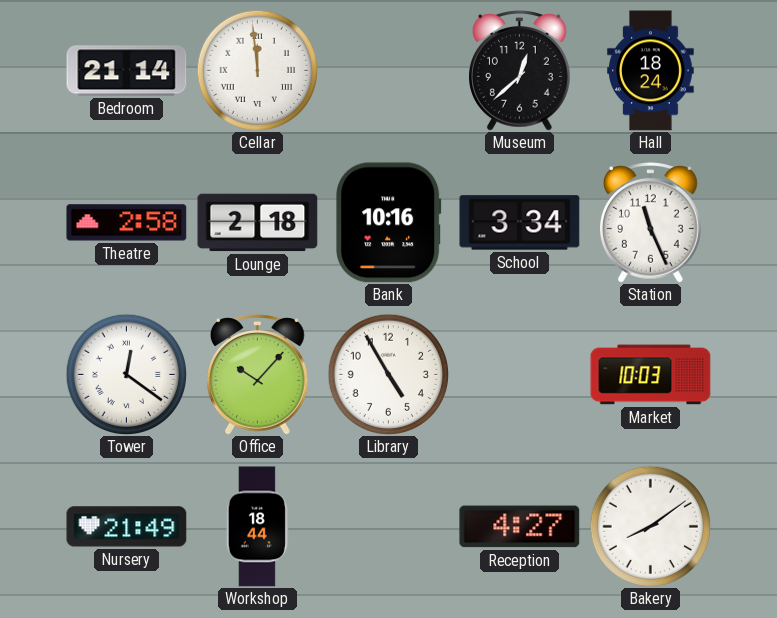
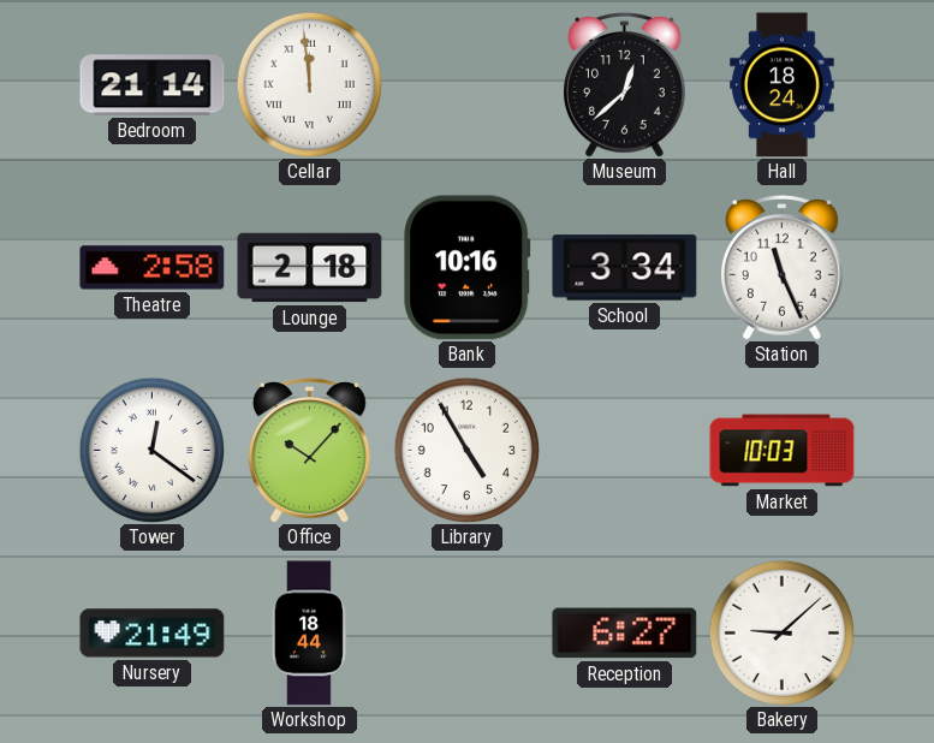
Reception: 4:27 -> 6:27 (625, 634)
Bakery: 8:09 -> 9:08 (781, 632)
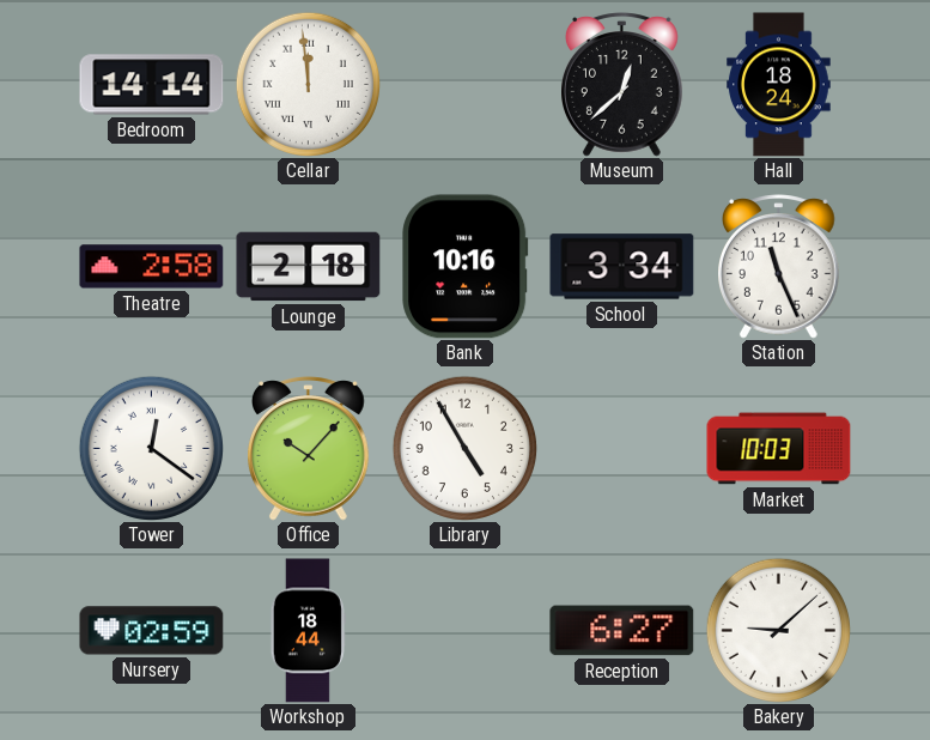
Bedroom: 21:14 -> 14:14 (152, 85)
Nursery: 21:49 -> 02:59 (152, 631)
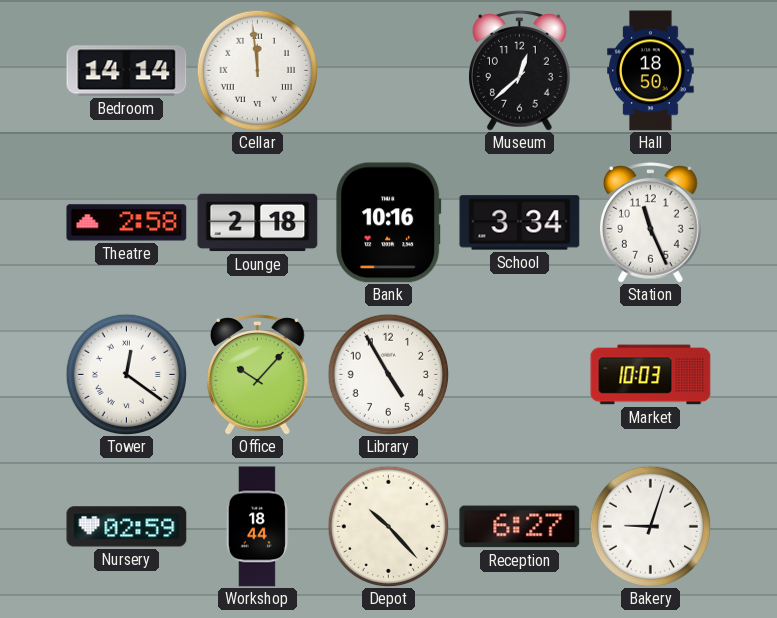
Hall: 18:24 -> 18:50 (651, 71)
Depot: none -> 10:23 (388, 526)
Bakery: 9:08 -> 9:03 (650, 526)
